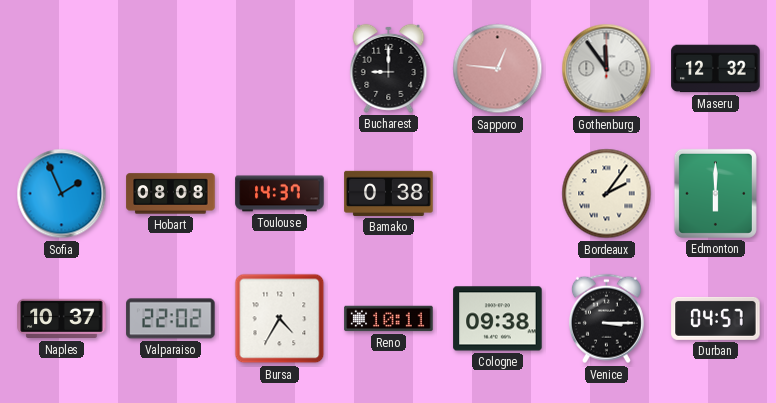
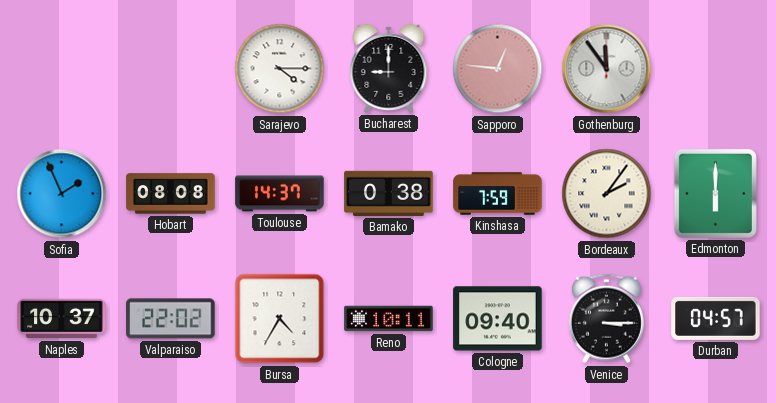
Sarajevo: none -> 4:15 (280, 69)
Maseru: 12:32 -> none (716, 69)
Kinshasa: none -> 7:59 (498, 194)
Cologne: 09:38 -> 09:40 (498, 319)
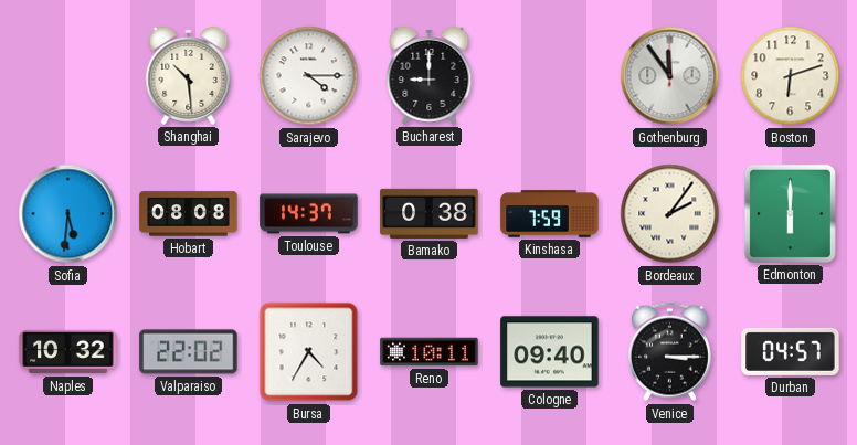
Shanghai: none -> 10:29 (189, 75)
Sapporo: 12:46 -> none (498, 69)
Boston: none -> 6:12 (791, 76)
Sofia: 1:56 -> 5:31 (68, 214)
Naples: 10:37 -> 10:32 (68, 352)
